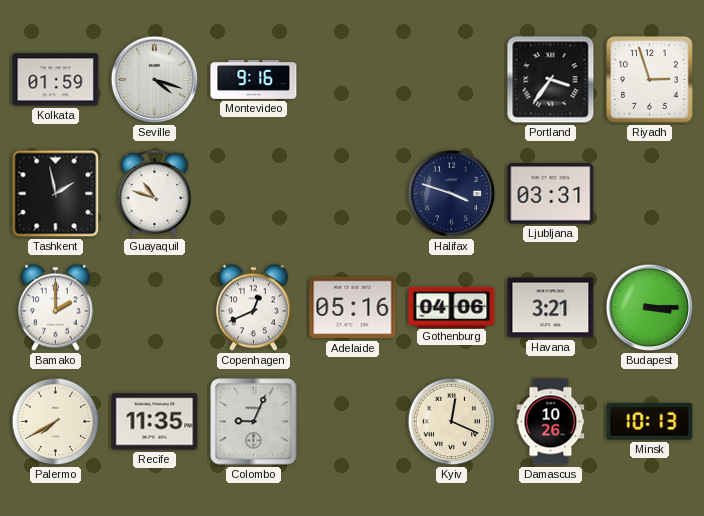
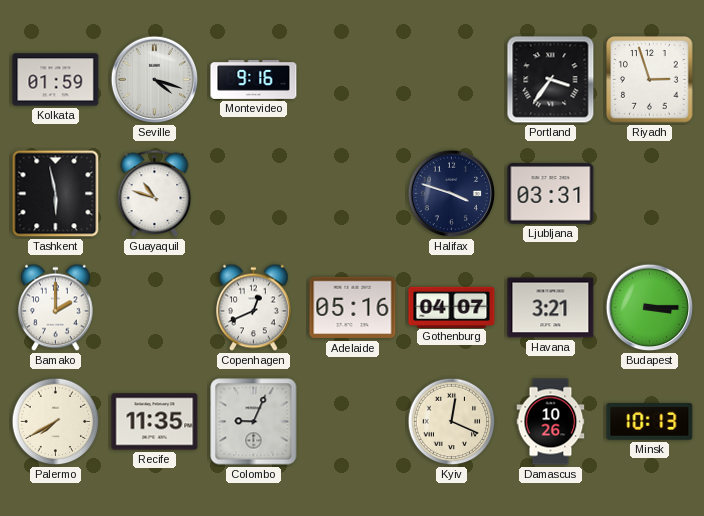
Tashkent: 1:58 -> 5:58 (56, 194)
Gothenburg: 04:06 -> 04:07 (452, 307)
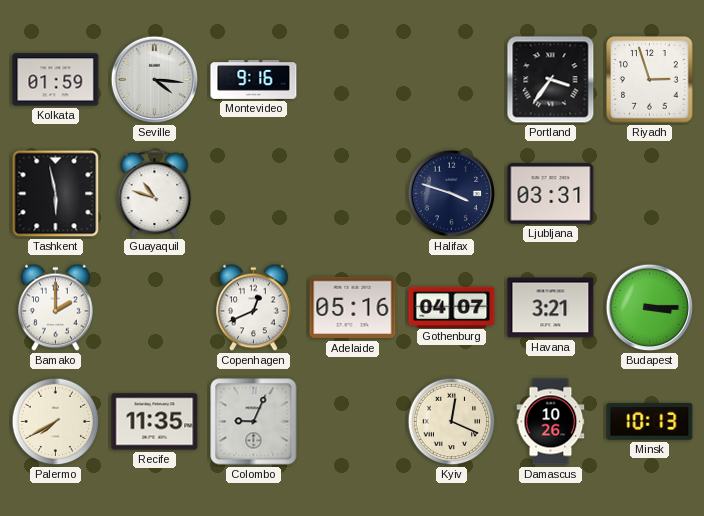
Seville: 4:18 -> 4:16 (155, 80)
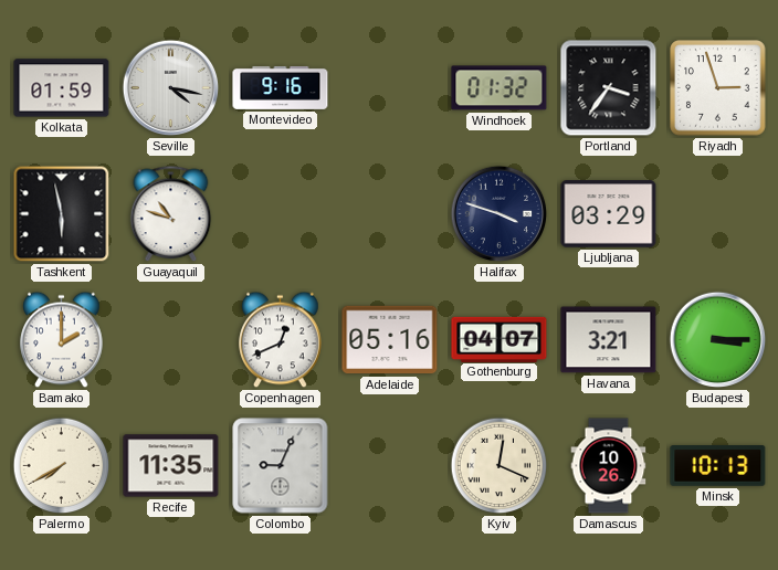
Seville: 4:16 -> 4:17 (171, 88)
Windhoek: none -> 01:32 (500, 88)
Ljubljana: 03:31 -> 03:29 (609, 214)
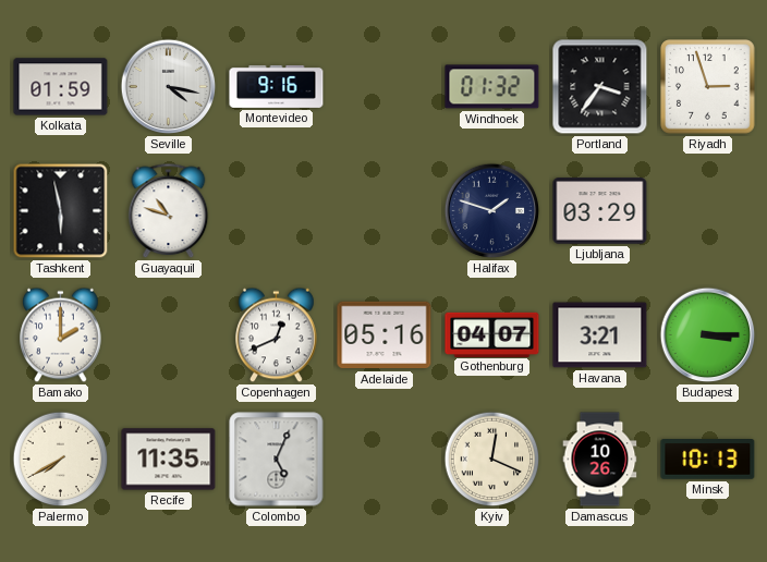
Halifax: 3:48 -> 1:48 (492, 211)
Colombo: 9:04 -> 5:04 (277, 460)
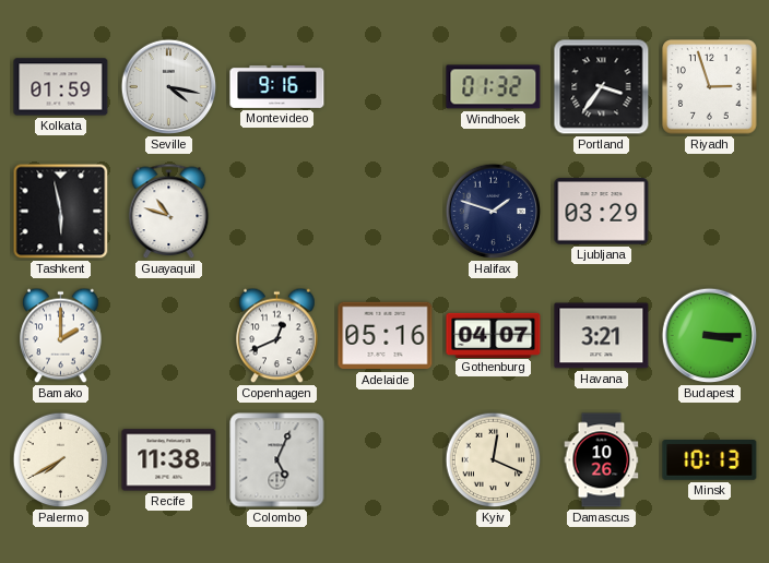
Recife: 11:35 -> 11:38 (169, 460)
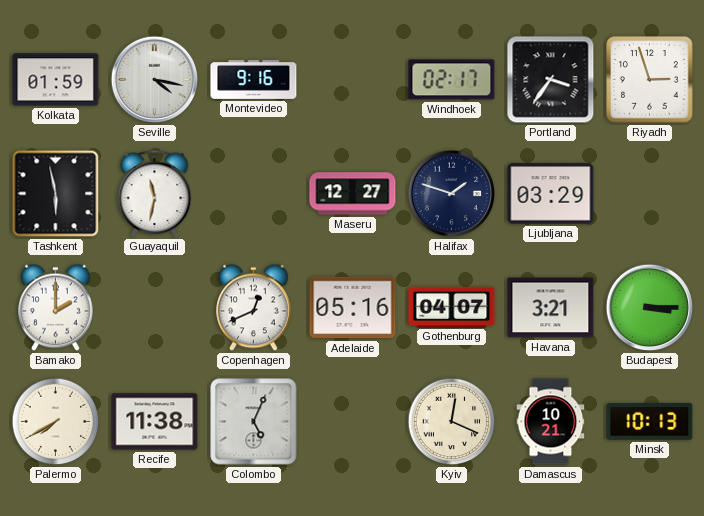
Windhoek: 01:32 -> 02:17 (452, 80)
Guayaquil: 10:48 -> 11:32 (155, 194)
Maseru: none -> 12:27 (353, 194)
Damascus: 10:26 -> 10:21 (551, 422)
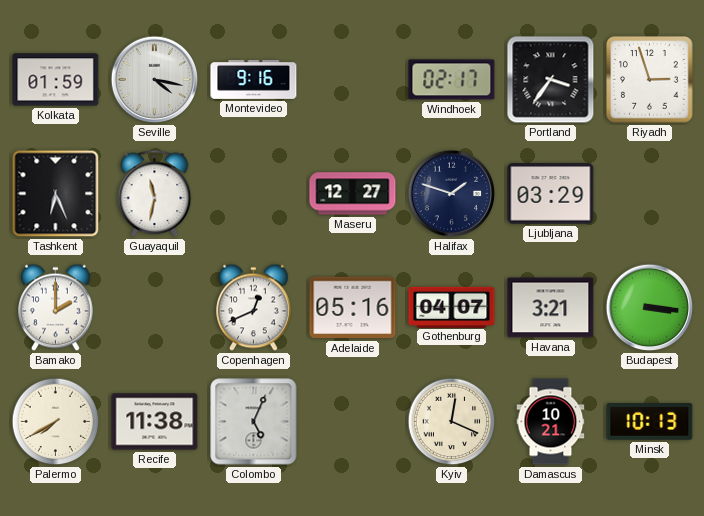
Tashkent: 5:58 -> 6:26 (56, 194)
Budapest: 3:15 -> 3:16 (650, 308)
